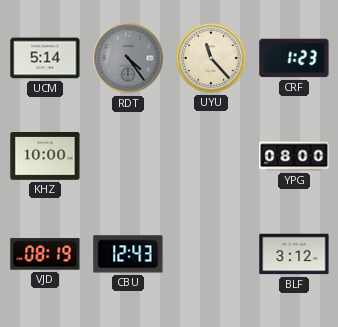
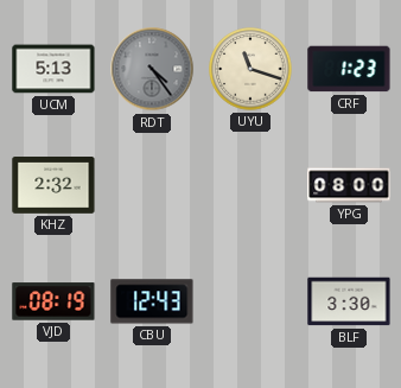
UCM: 5:14 -> 5:13 (53, 69)
UYU: 11:23 -> 11:18 (250, 69)
KHZ: 10:00 -> 2:32 (53, 186)
BLF: 3:12 -> 3:30 (349, 301)
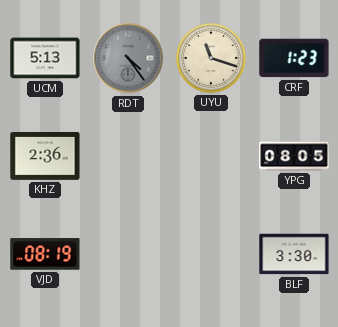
KHZ: 2:32 -> 2:36 (45, 157)
YPG: 08:00 -> 08:05 (294, 156)
CBU: 12:43 -> none (152, 301)
